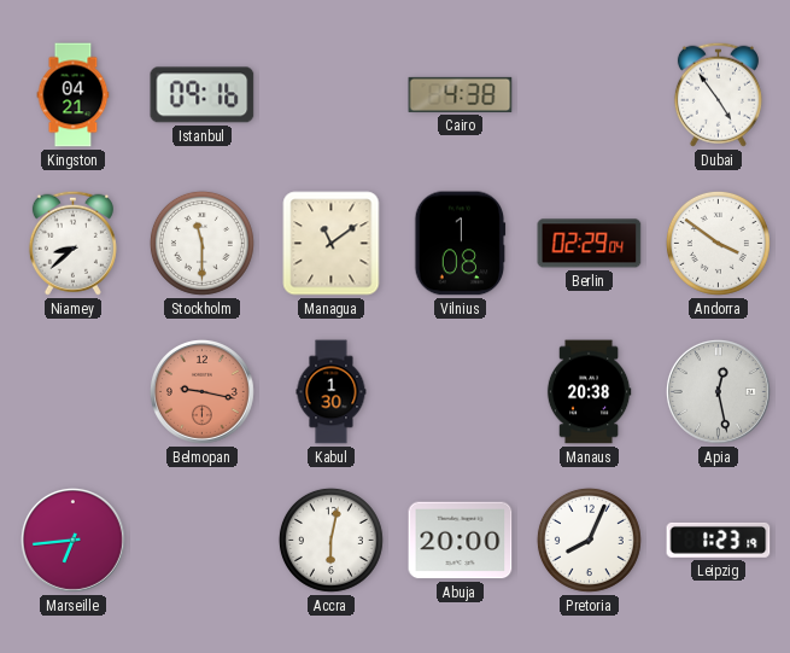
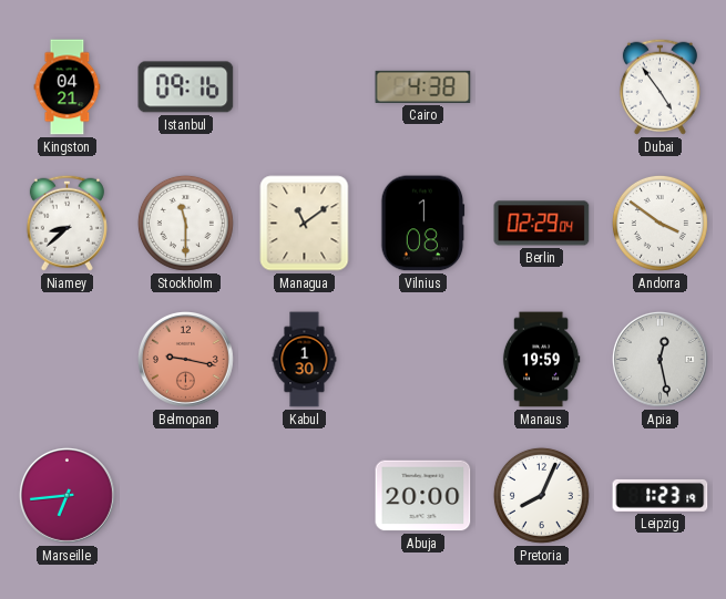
Manaus: 20:38 -> 19:59 (541, 360)
Accra: 6:02 -> none (330, 540)
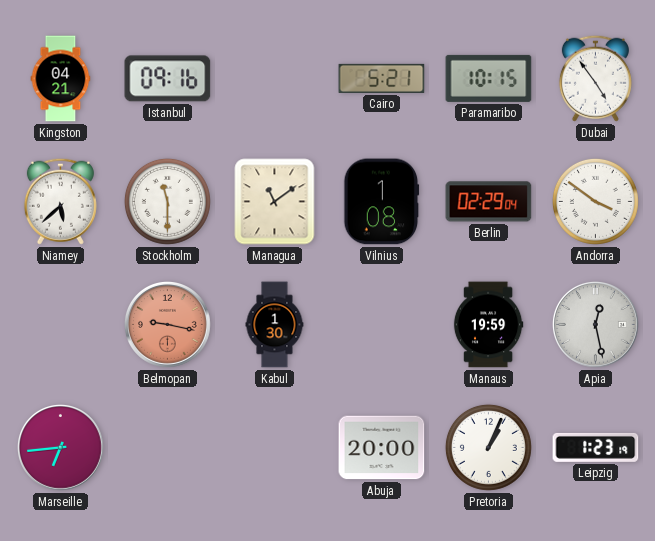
Cairo: 4:38 -> 5:21 (382, 78)
Paramaribo: none -> 10:15 (489, 78)
Niamey: 8:38 -> 5:38 (60, 201)
Pretoria: 8:04 -> 1:04 (488, 447)
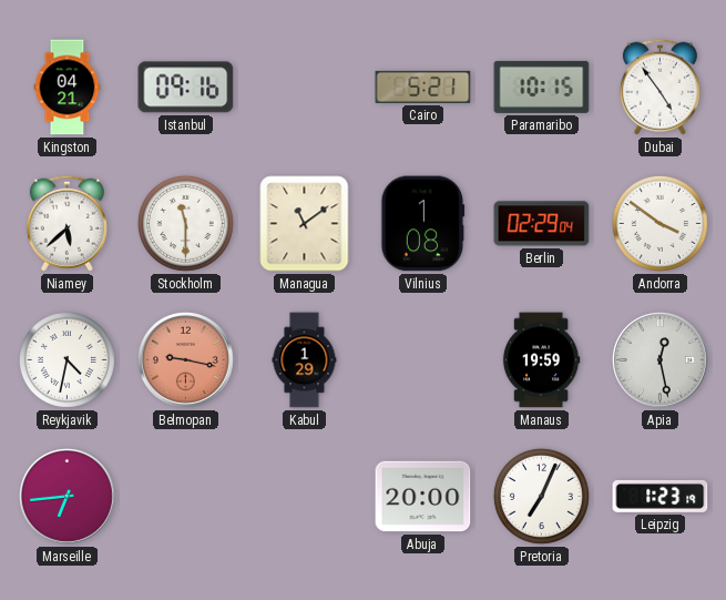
Reykjavik: none -> 4:32 (67, 359)
Kabul: 1:30 -> 1:29 (305, 360)
Pretoria: 1:04 -> 7:04 (541, 496)
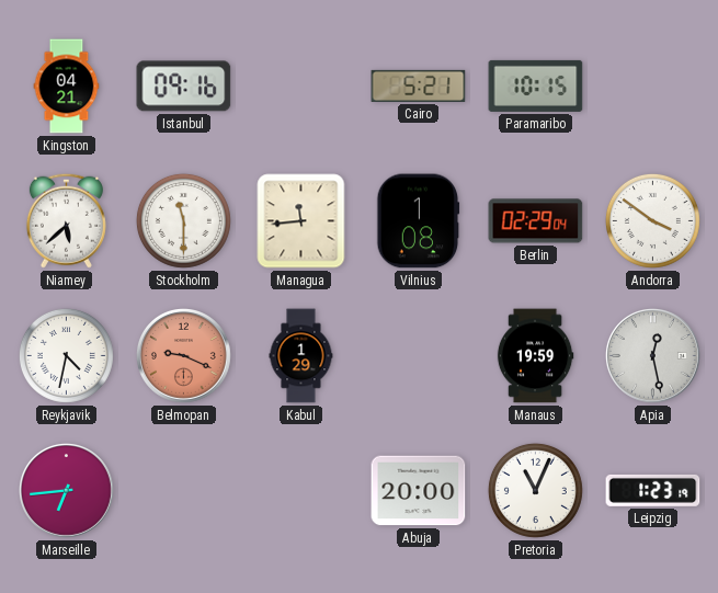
Dubai: 4:54 -> none (659, 87)
Managua: 11:09 -> 11:44 (301, 221)
Belmopan: 9:17 -> 9:19 (183, 355)
Pretoria: 7:04 -> 11:04 (535, 490)
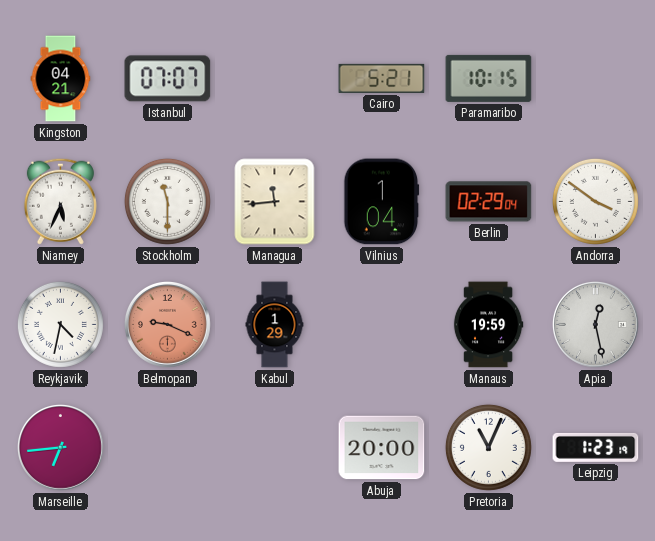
Istanbul: 09:16 -> 07:07 (168, 79)
Niamey: 5:38 -> 5:34 (60, 201)
Vilnius: 1:08 -> 1:04 (382, 202)
